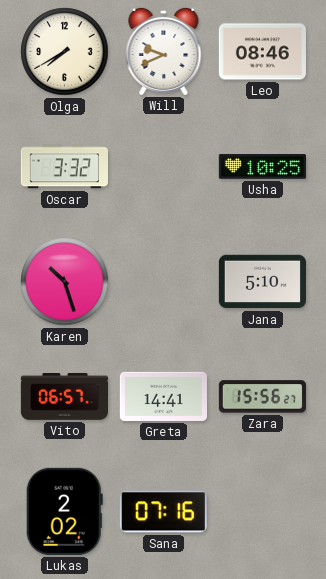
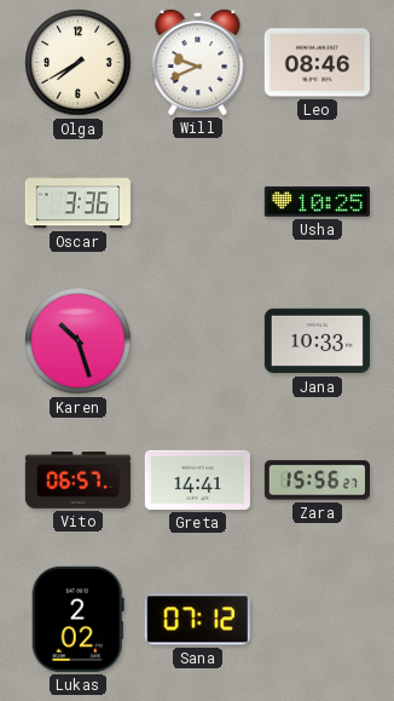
Oscar: 3:32 -> 3:36 (77, 202)
Jana: 5:10 -> 10:33 (317, 341)
Sana: 07:16 -> 07:12 (197, 620)
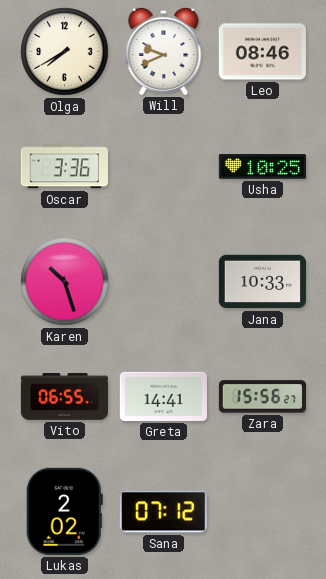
Vito: 06:57 -> 06:55 (64, 397)
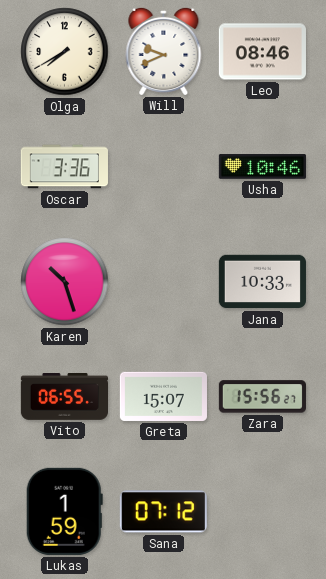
Usha: 10:25 -> 10:46 (262, 167)
Greta: 14:41 -> 15:07 (163, 396)
Lukas: 2:02 -> 1:59 (64, 511)
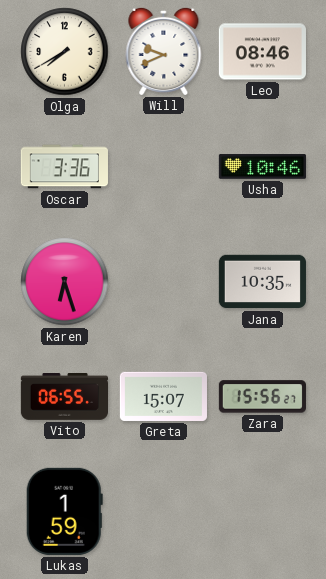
Karen: 10:27 -> 6:27 (65, 282)
Jana: 10:33 -> 10:35 (262, 282)
Sana: 07:12 -> none (163, 512)
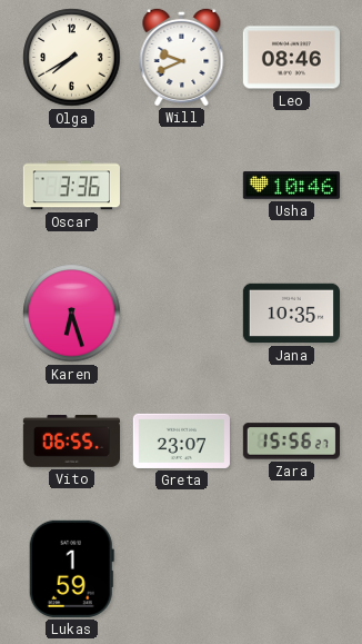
Greta: 15:07 -> 23:07 (181, 440)
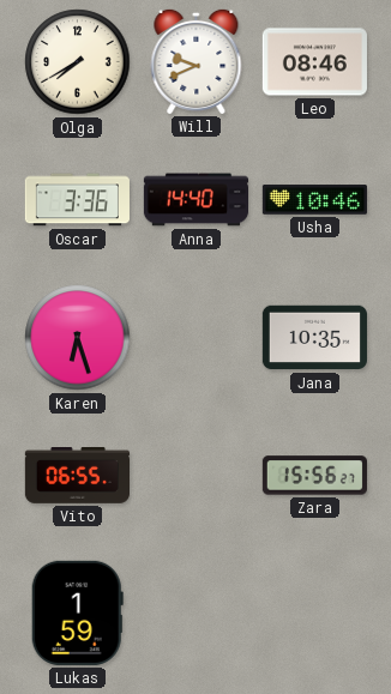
Anna: none -> 14:40 (195, 200)
Greta: 23:07 -> none (181, 440)
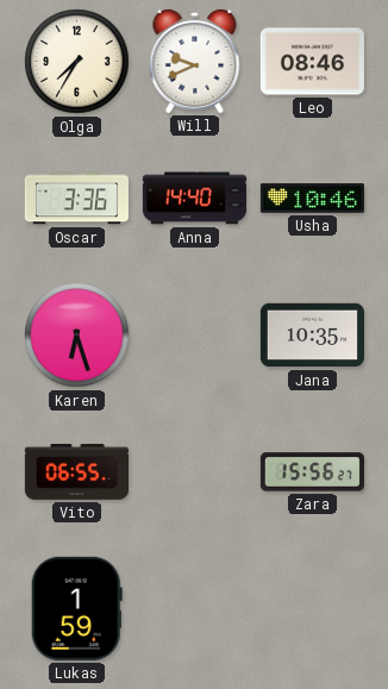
Olga: 7:40 -> 7:35 (77, 62)
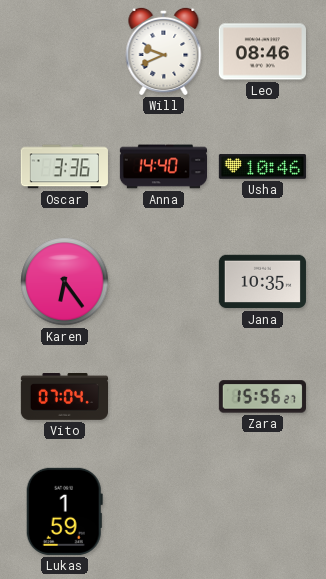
Olga: 7:35 -> none (77, 62)
Karen: 6:27 -> 6:24 (65, 282)
Vito: 06:55 -> 07:04 (64, 397)
